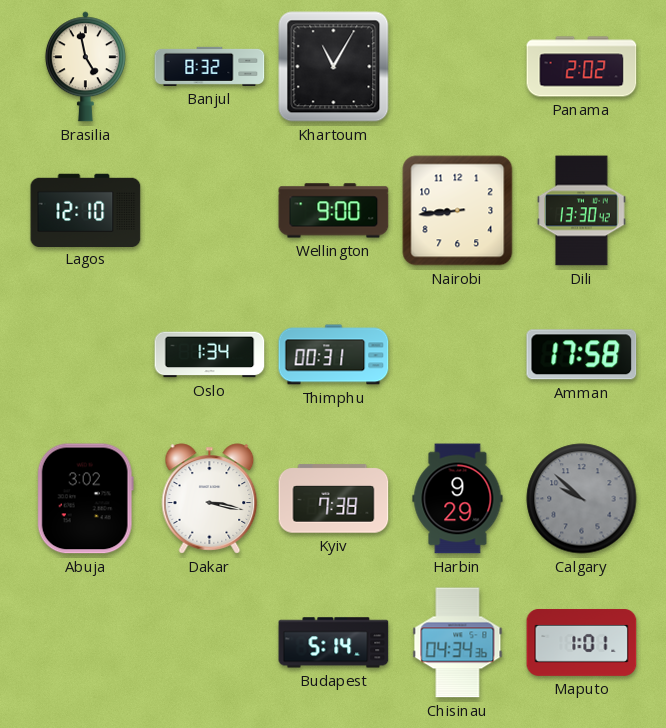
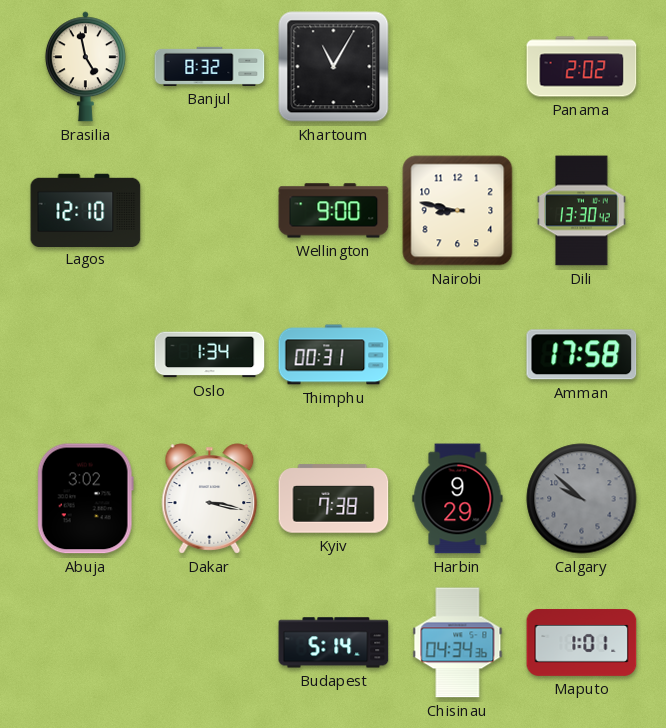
Nairobi: 8:44 -> 8:47 (458, 211)
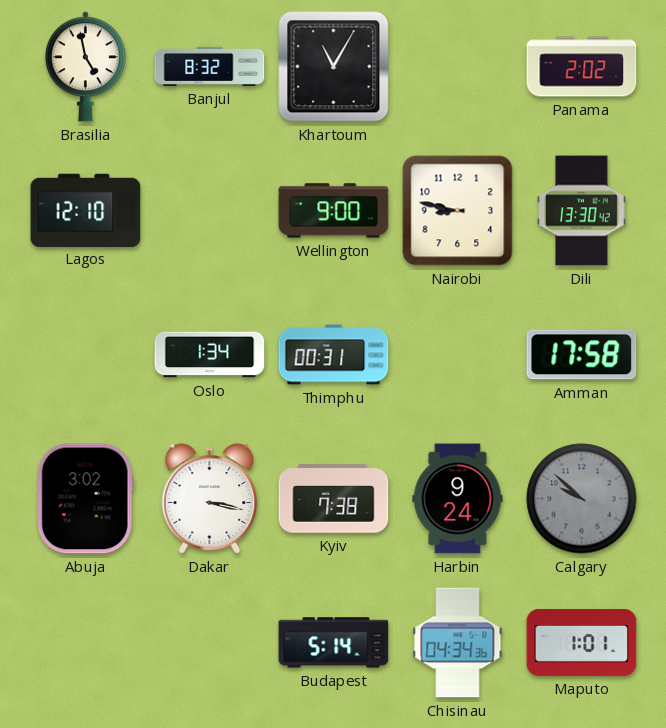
Harbin: 9:29 -> 9:24 (458, 499)
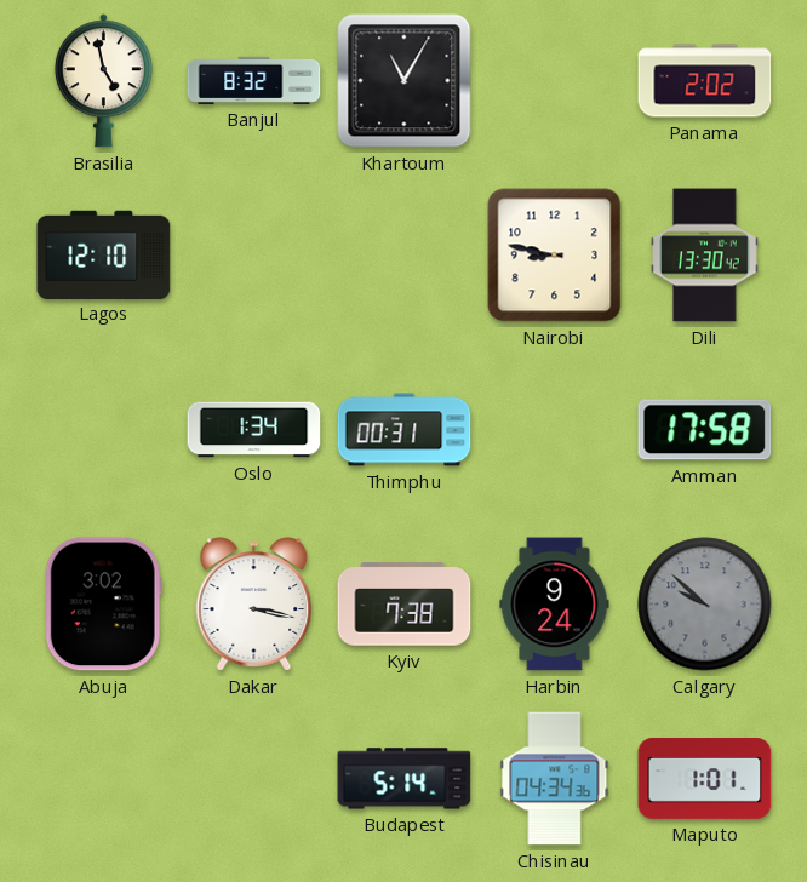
Wellington: 9:00 -> none (334, 211)
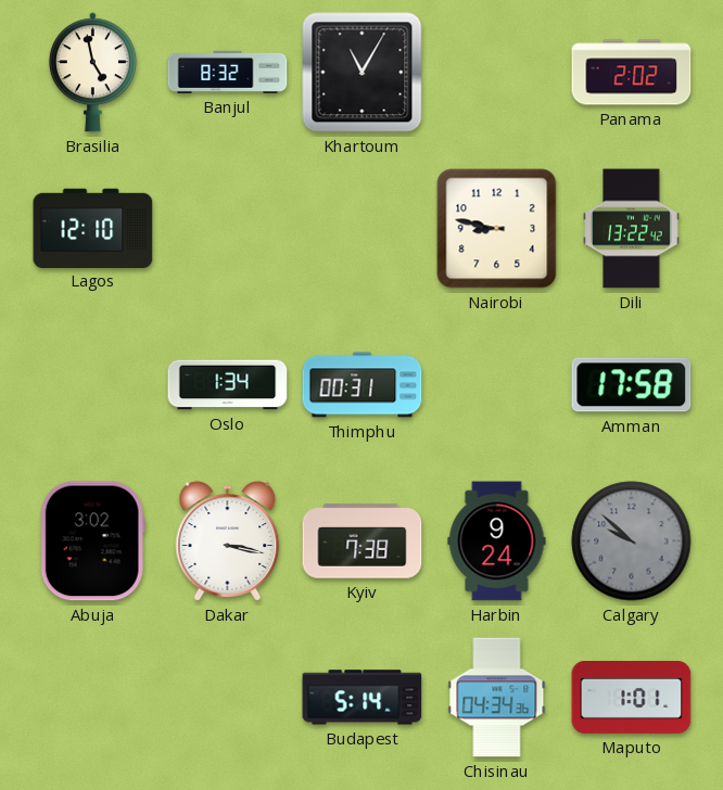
Dili: 13:30 -> 13:22 (632, 229)
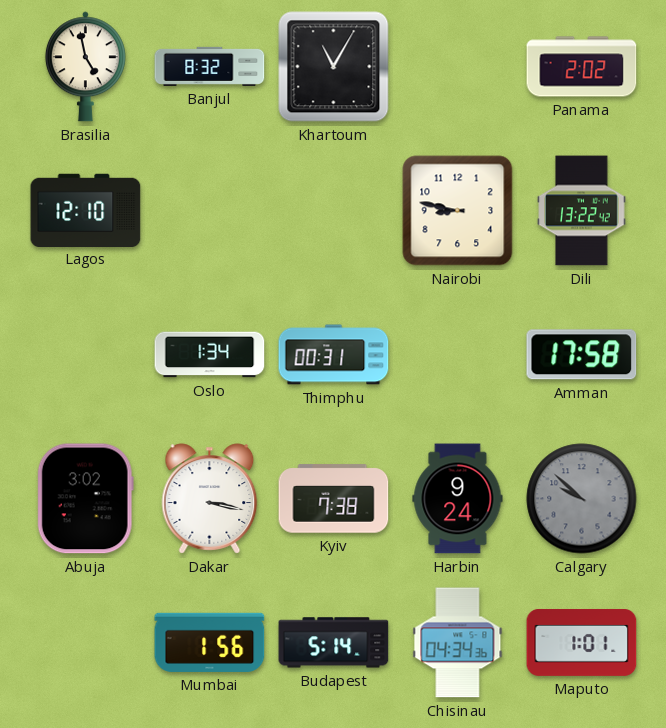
Mumbai: none -> 1:56 (210, 642)
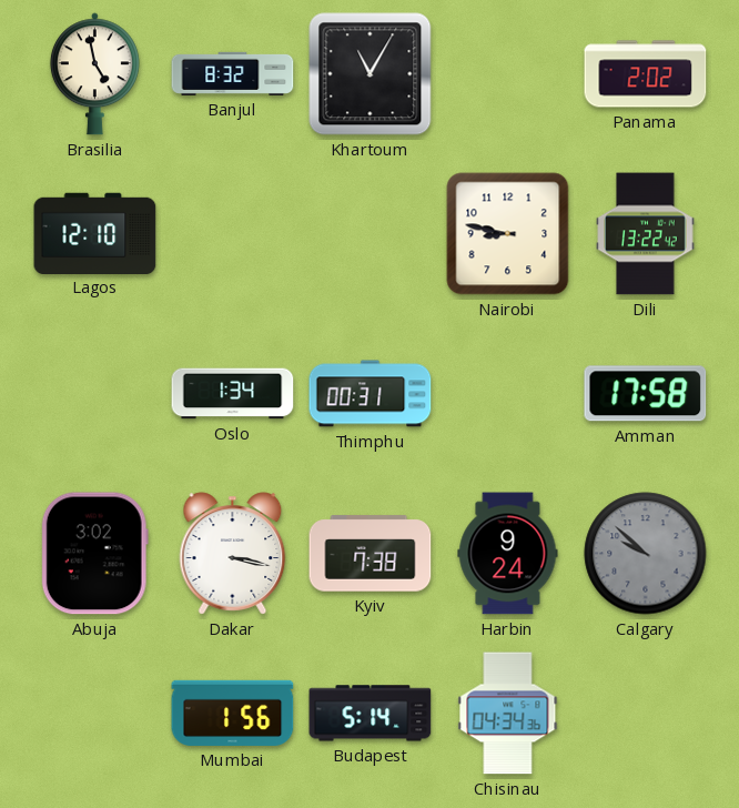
Maputo: 1:01 -> none (582, 643)
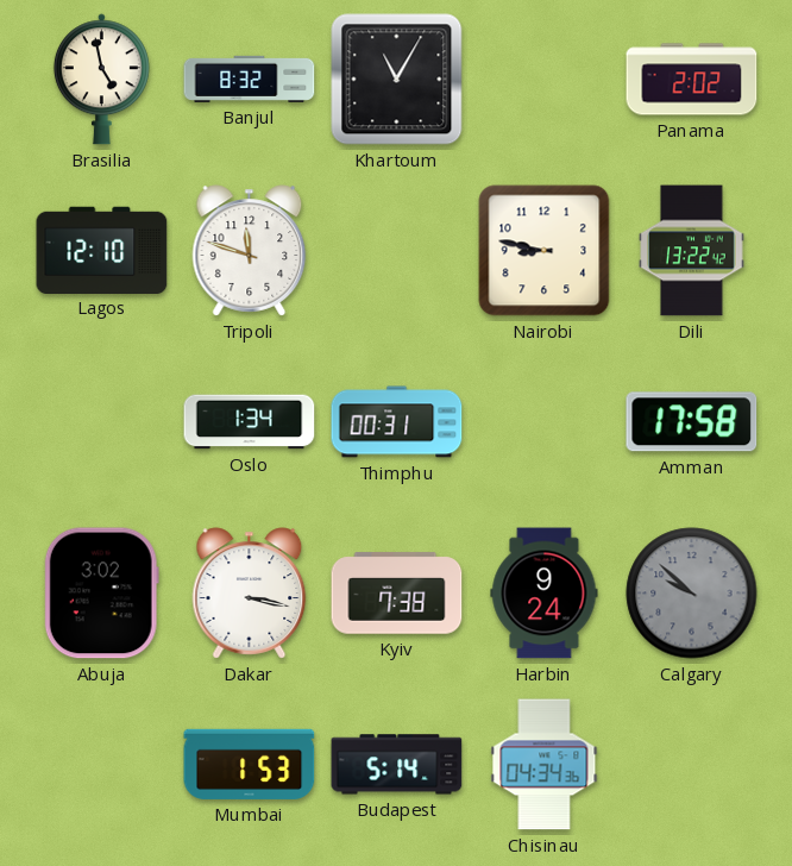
Tripoli: none -> 11:48 (250, 251)
Mumbai: 1:56 -> 1:53 (250, 764)
